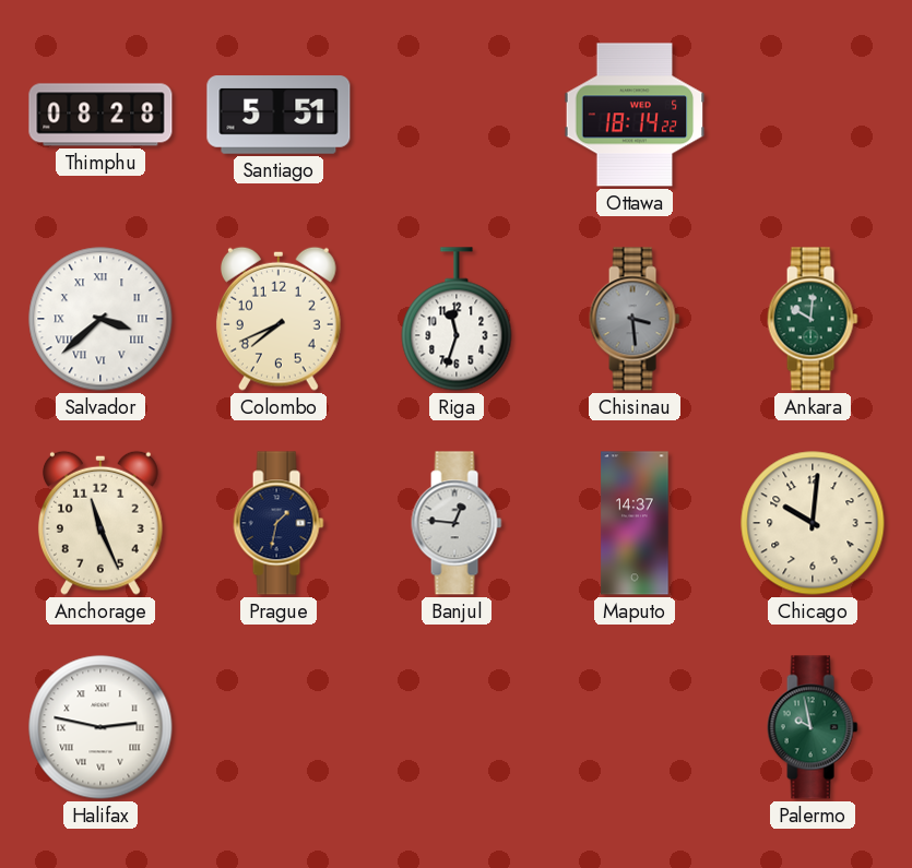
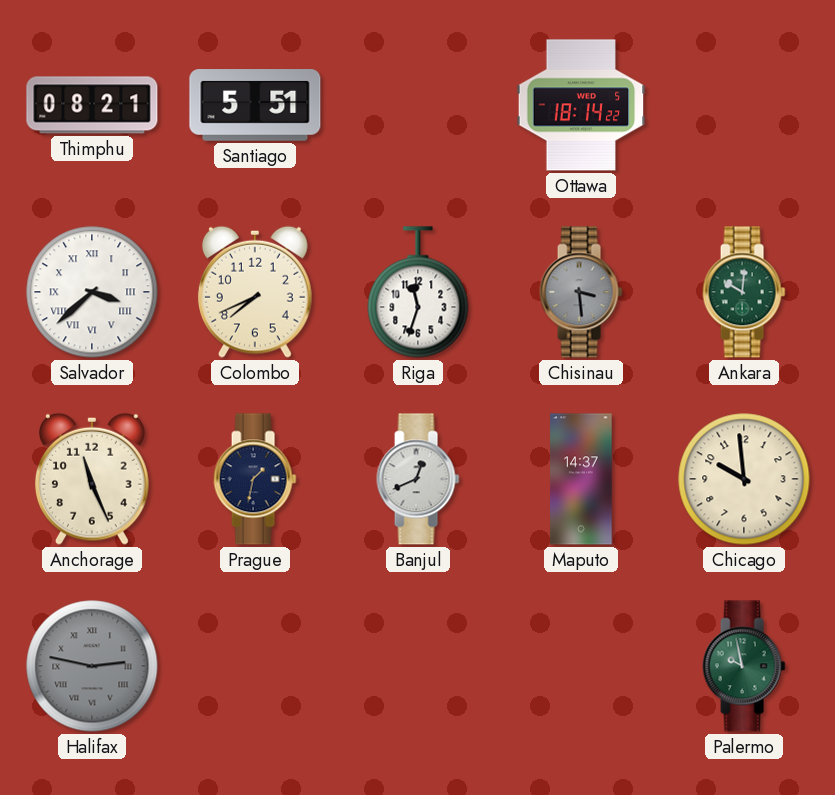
Thimphu: 08:28 -> 08:21 (92, 105)
Banjul: 12:46 -> 12:41 (418, 479)
Chicago: 10:01 -> 9:59 (744, 479)
Halifax dial: white -> grey (92, 666)
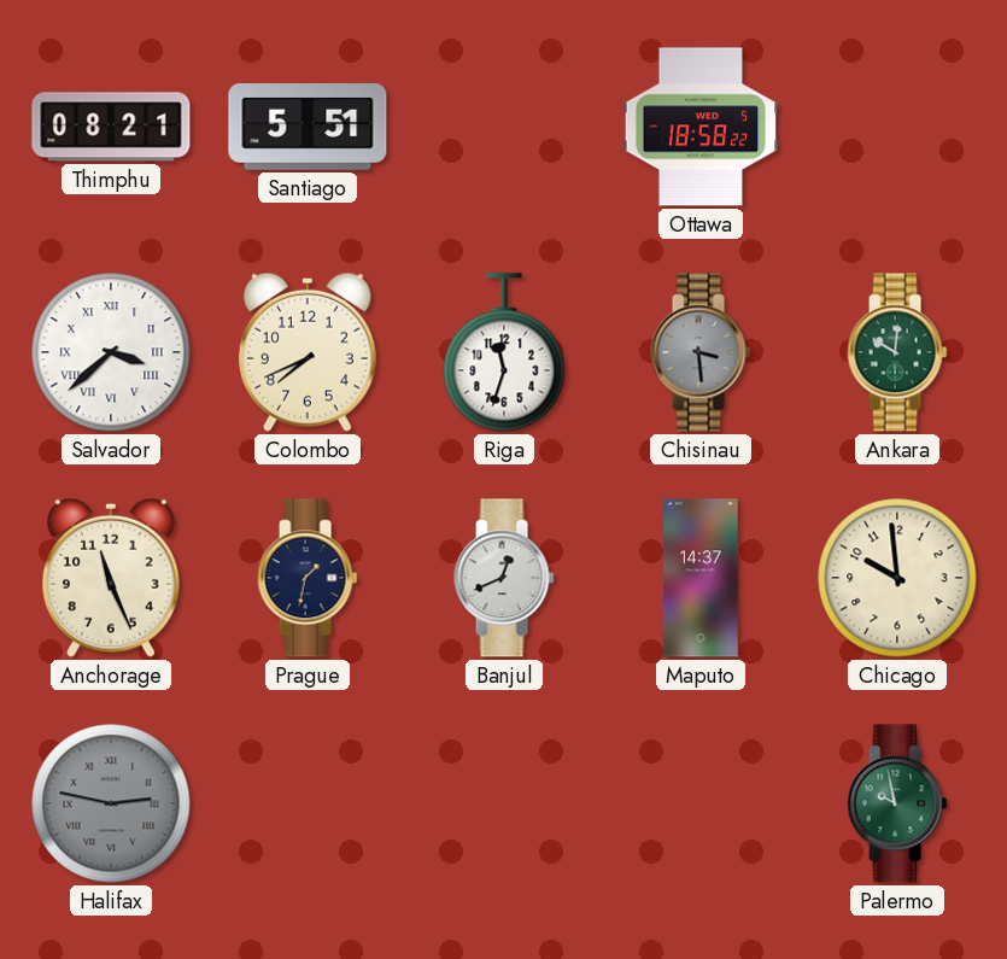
Ottawa: 18:14 -> 18:58 (701, 127)
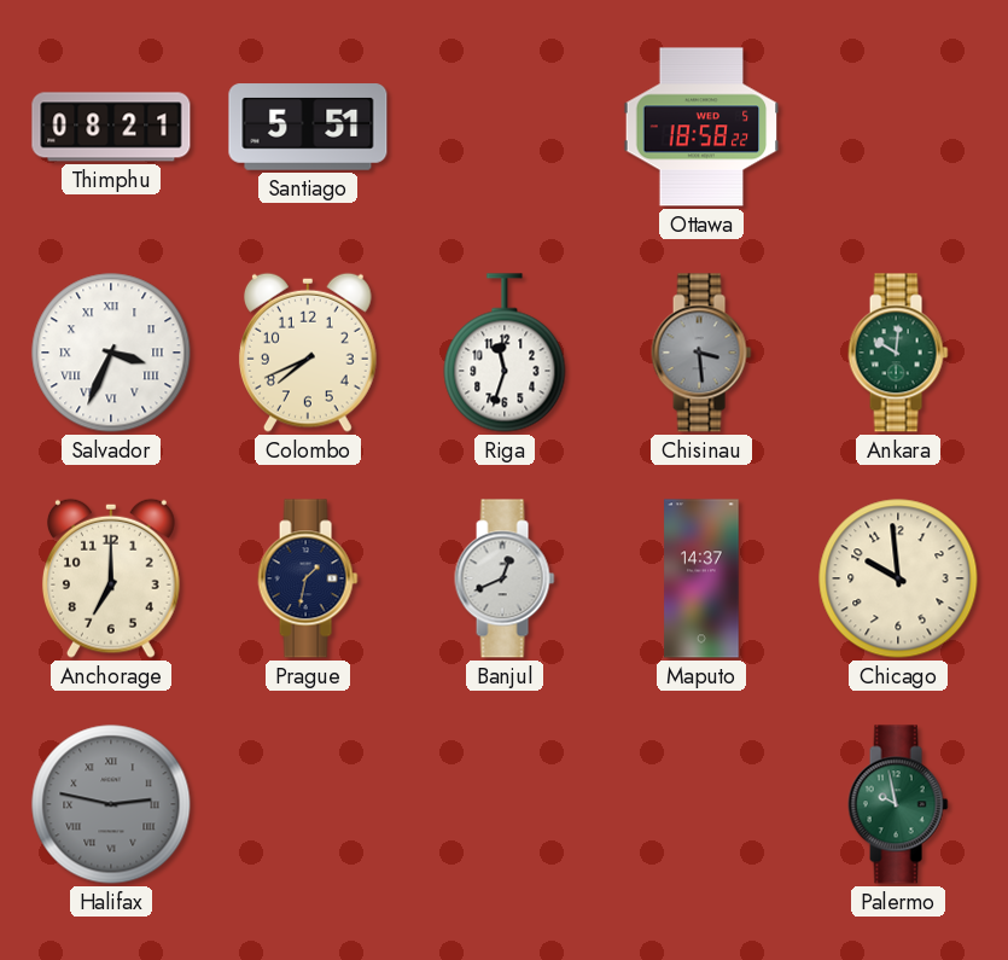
Salvador: 3:38 -> 3:34 (111, 353)
Anchorage: 11:26 -> 7:00 (111, 578)
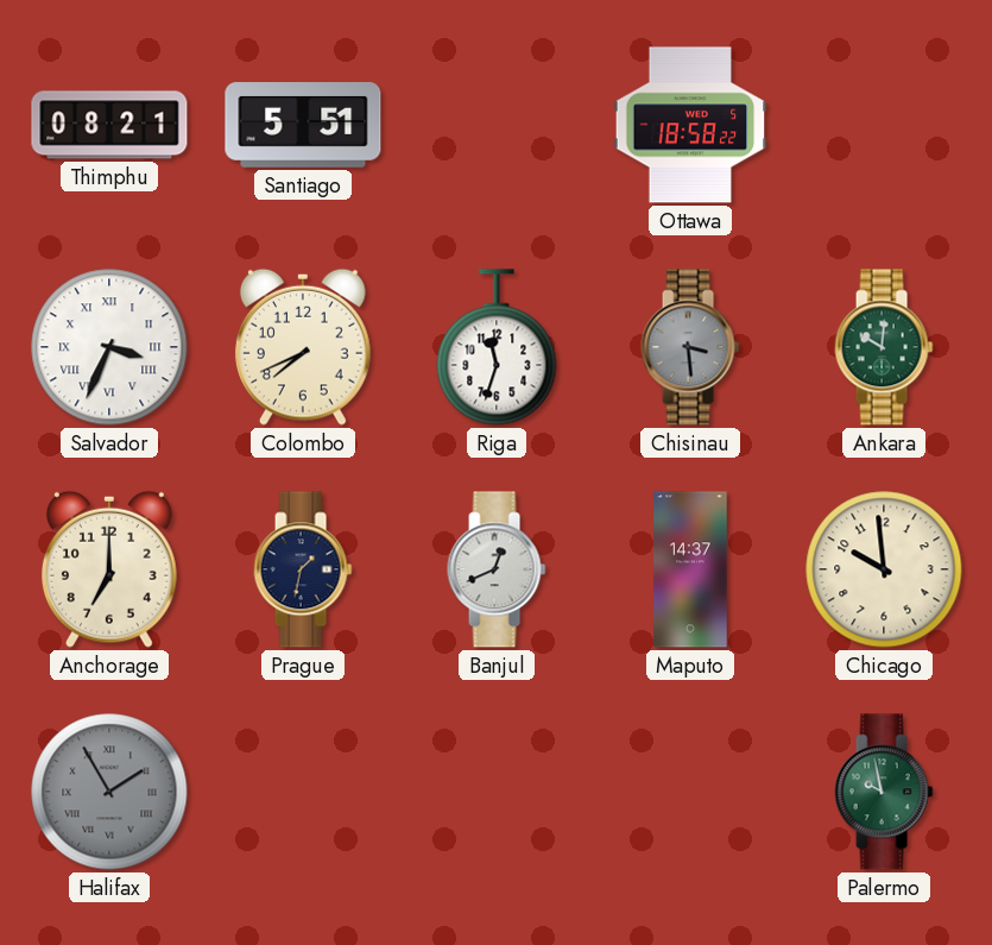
Halifax: 2:47 -> 1:55 (109, 792)
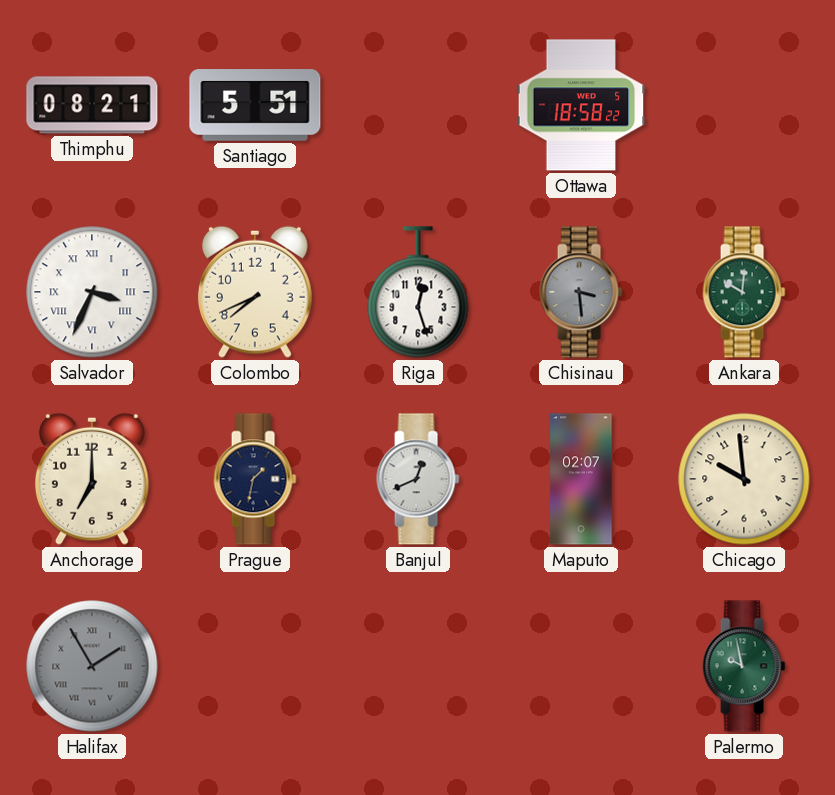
Riga: 11:33 -> 12:27 (418, 292)
Maputo: 14:37 -> 02:07 (581, 479)
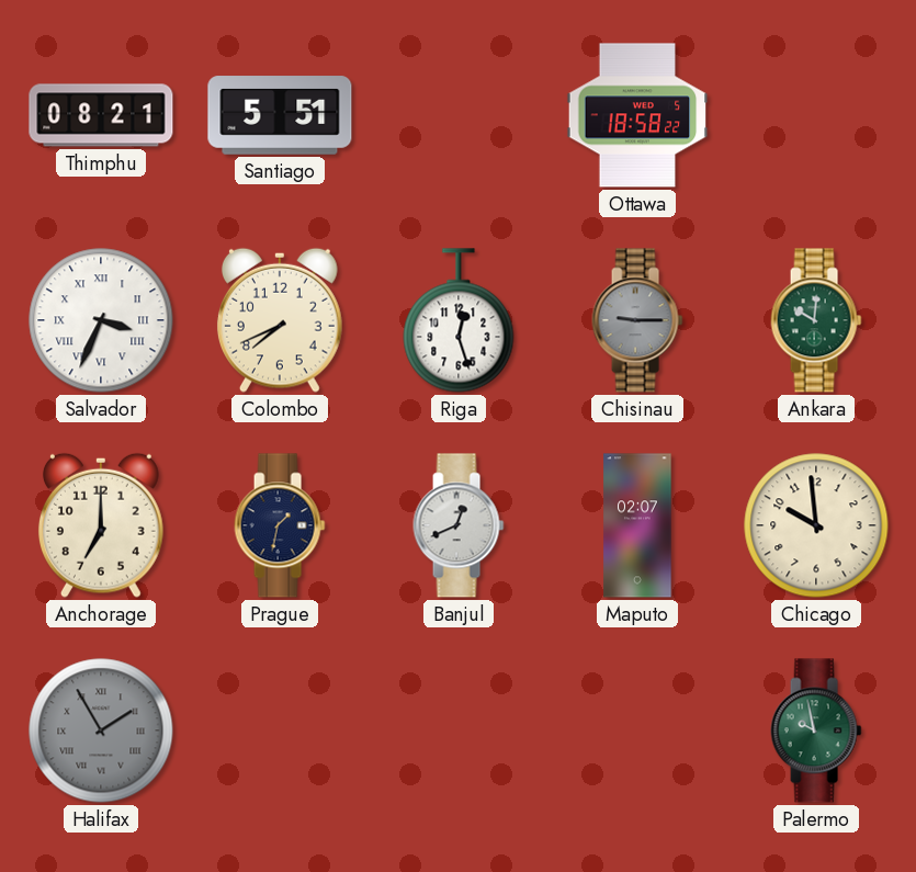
Chisinau: 3:29 -> 9:15 (637, 320)
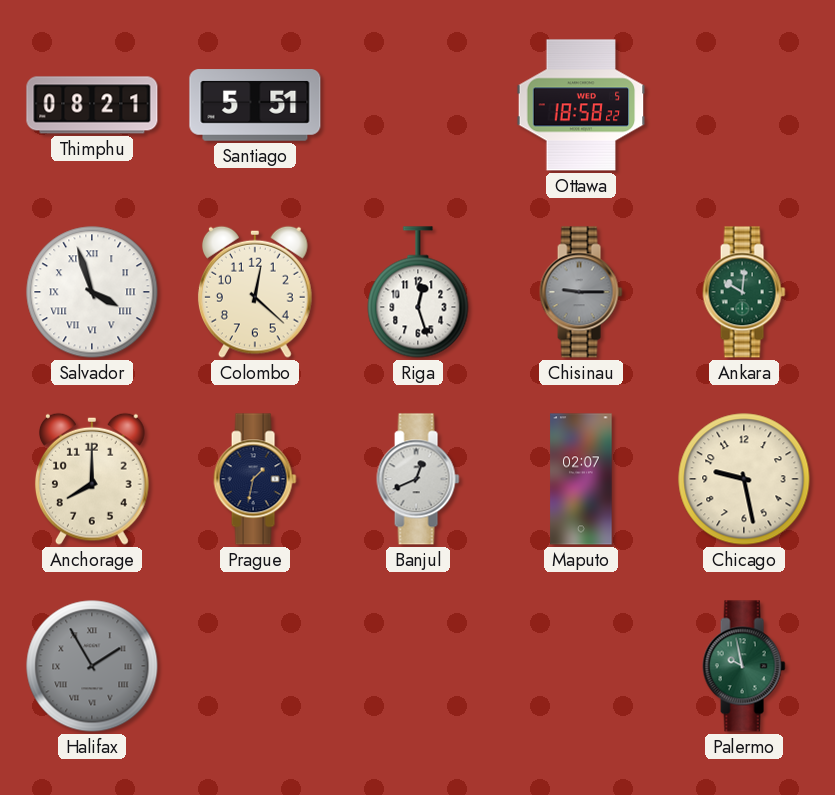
Salvador: 3:34 -> 3:57 (92, 292)
Colombo: 7:41 -> 12:22 (255, 292)
Anchorage: 7:00 -> 8:00 (92, 479)
Chicago: 9:59 -> 9:28 (744, 479)
